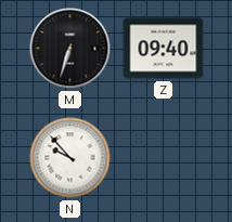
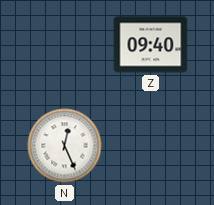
M: 6:33 -> none (70, 49)
N: 9:53 -> 12:26 (65, 146)
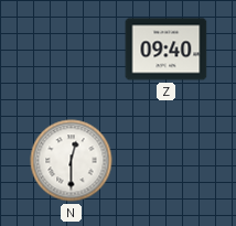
N: 12:26 -> 12:30 (72, 161)
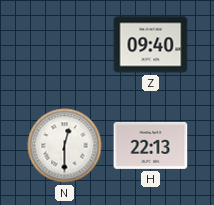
H: none -> 22:13 (151, 145)
